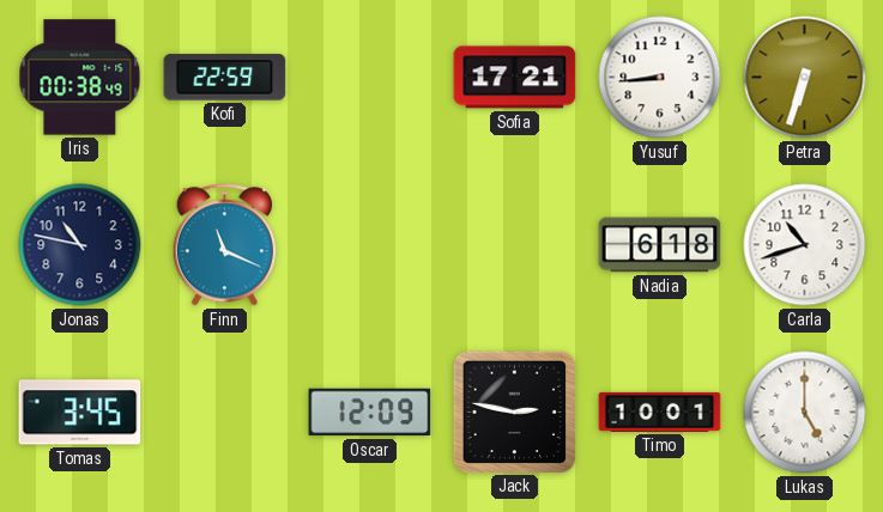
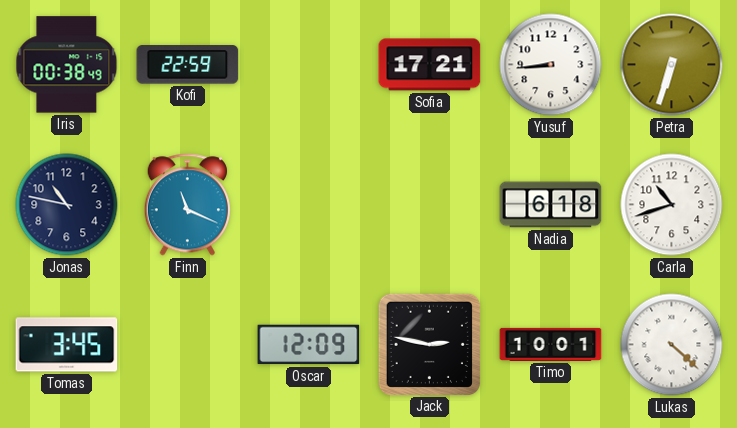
Lukas: 5:00 -> 4:22 (672, 345)
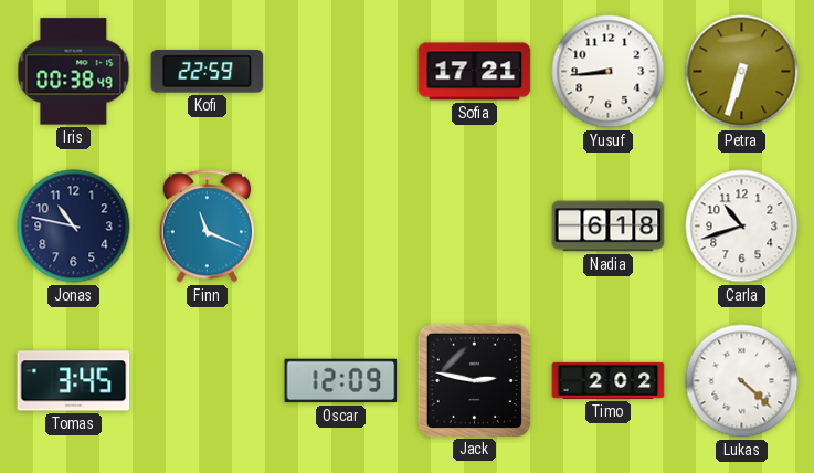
Timo: 10:01 -> 2:02 (609, 380)
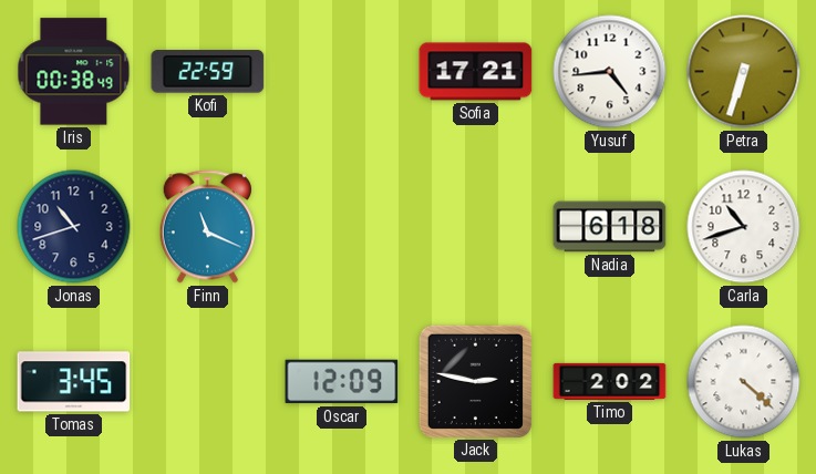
Yusuf: 8:44 -> 4:44 (610, 72)
Jonas: 10:47 -> 10:42 (74, 227)
